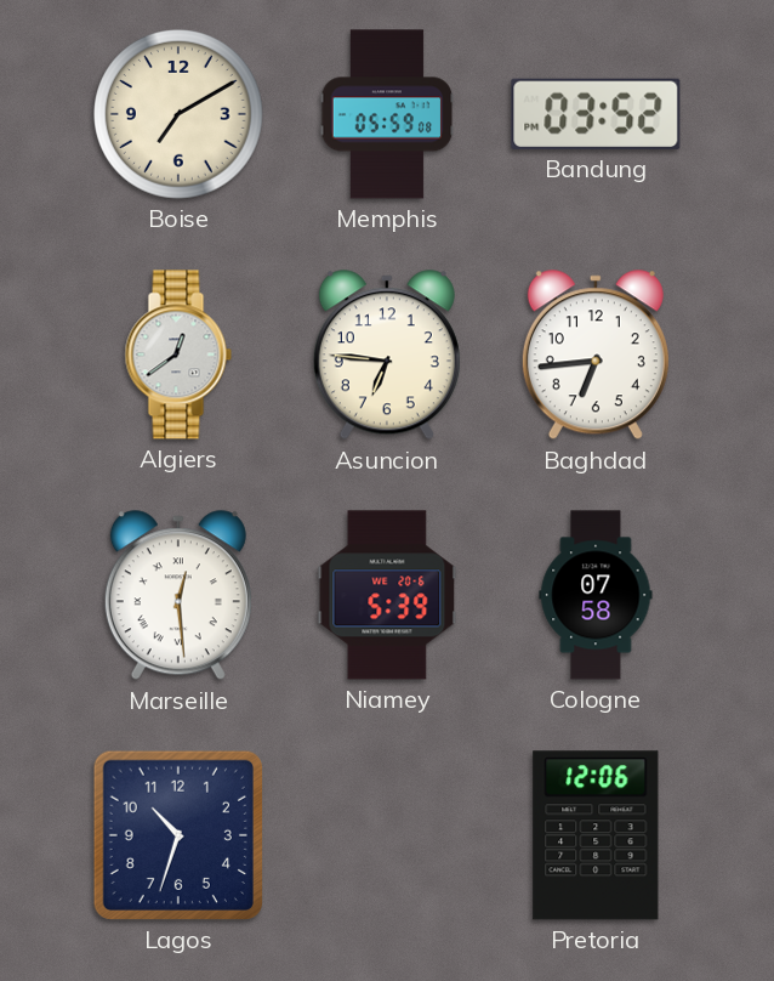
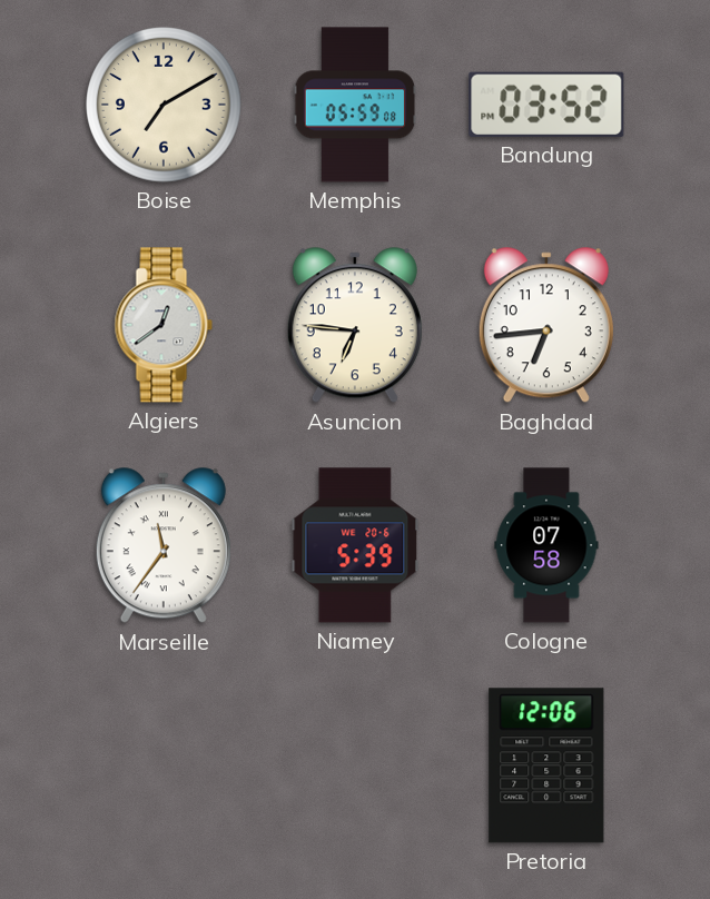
Marseille: 12:29 -> 11:36 (164, 546)
Lagos: 10:33 -> none (178, 835)
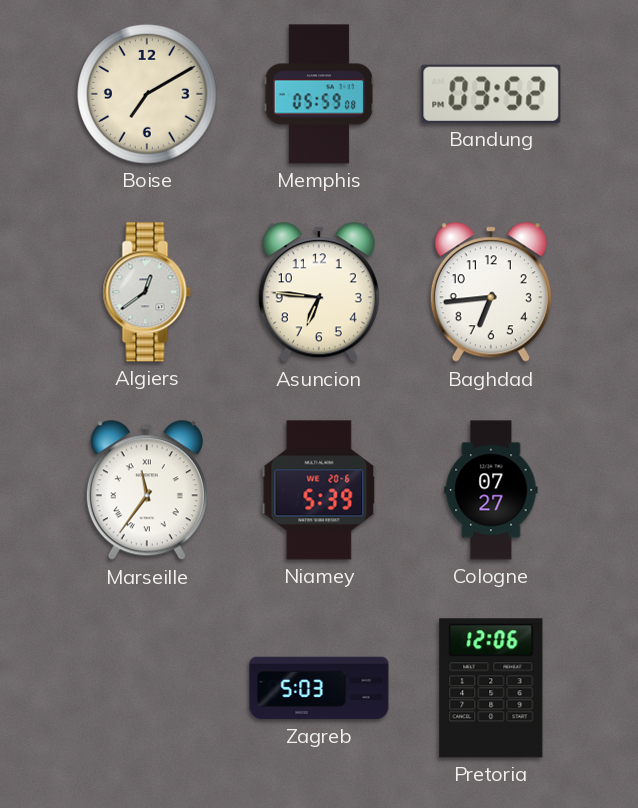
Cologne: 07:58 -> 07:27 (491, 490)
Zagreb: none -> 5:03 (319, 688)
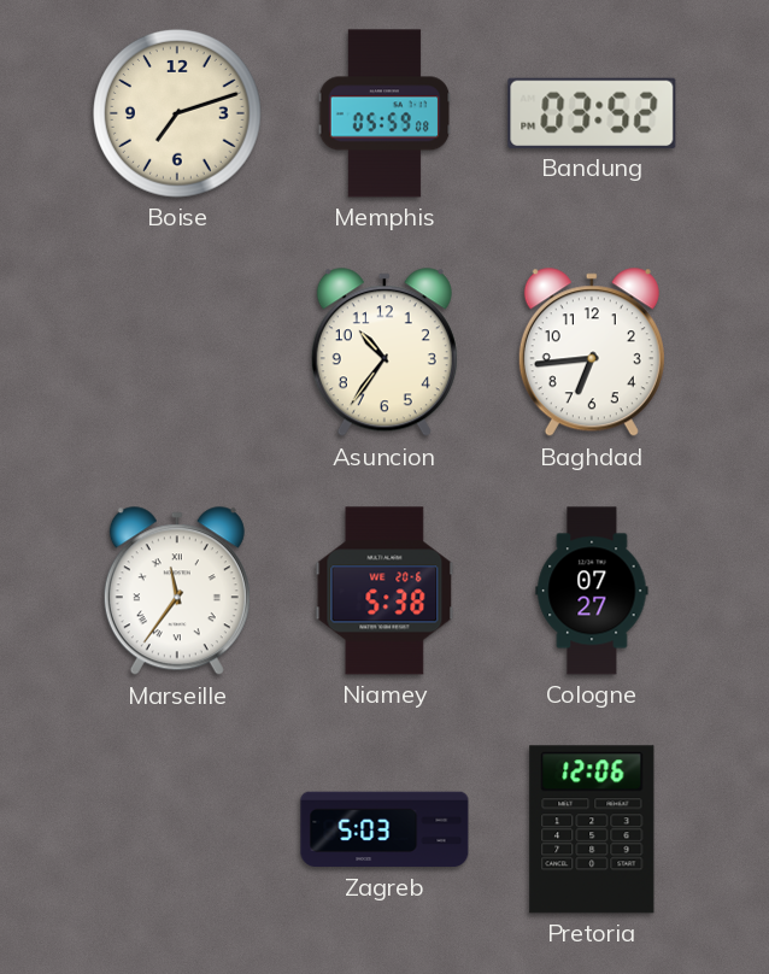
Boise: 7:10 -> 7:12 (178, 115)
Algiers: 12:39 -> none (147, 292)
Asuncion: 6:46 -> 10:36 (384, 353)
Niamey: 5:39 -> 5:38 (384, 591)
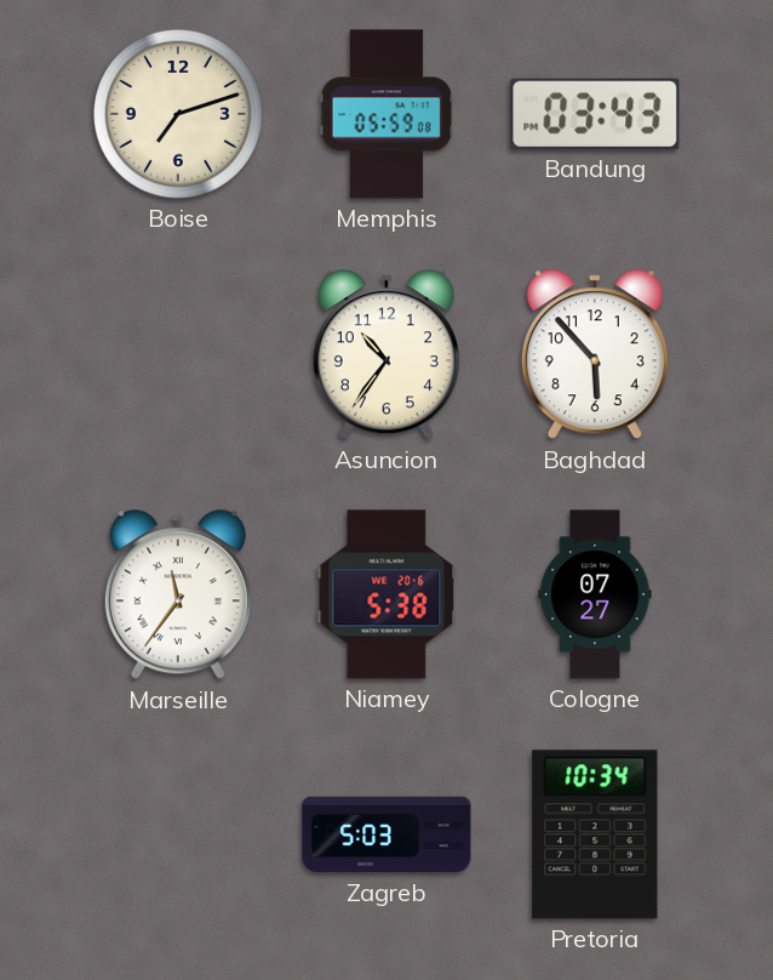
Bandung: 03:52 -> 03:43 (595, 114)
Baghdad: 6:44 -> 5:53 (595, 355)
Pretoria: 12:06 -> 10:34 (595, 834)
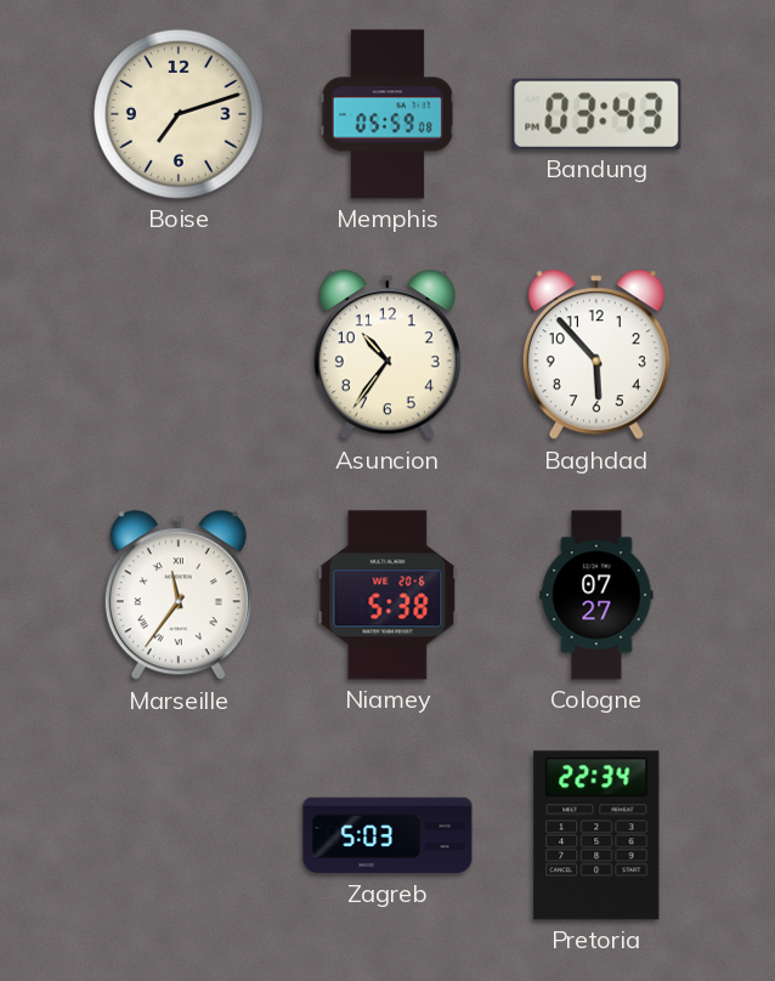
Pretoria: 10:34 -> 22:34 (596, 835)
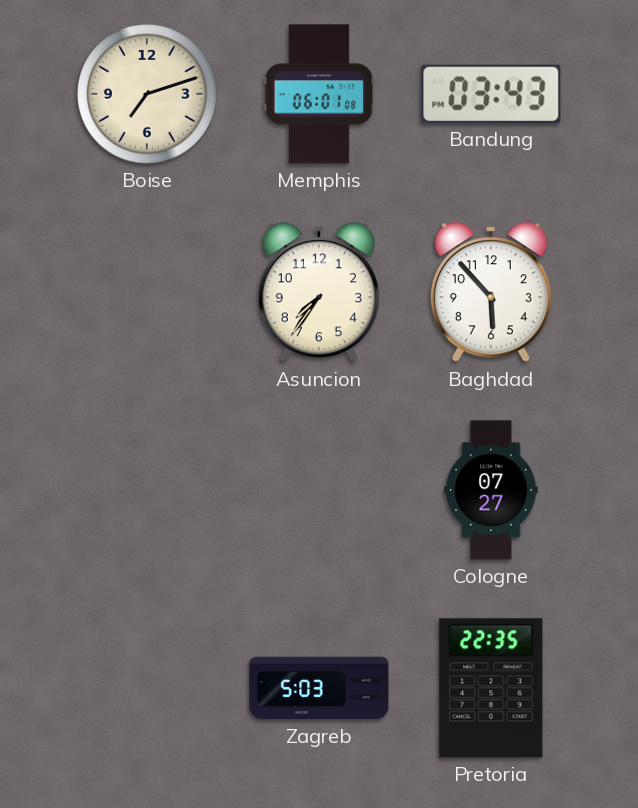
Memphis: 05:59 -> 06:01 (319, 94)
Asuncion: 10:36 -> 7:36 (319, 293)
Marseille: 11:36 -> none (179, 596)
Niamey: 5:38 -> none (387, 595)
Pretoria: 22:34 -> 22:35 (491, 688)
